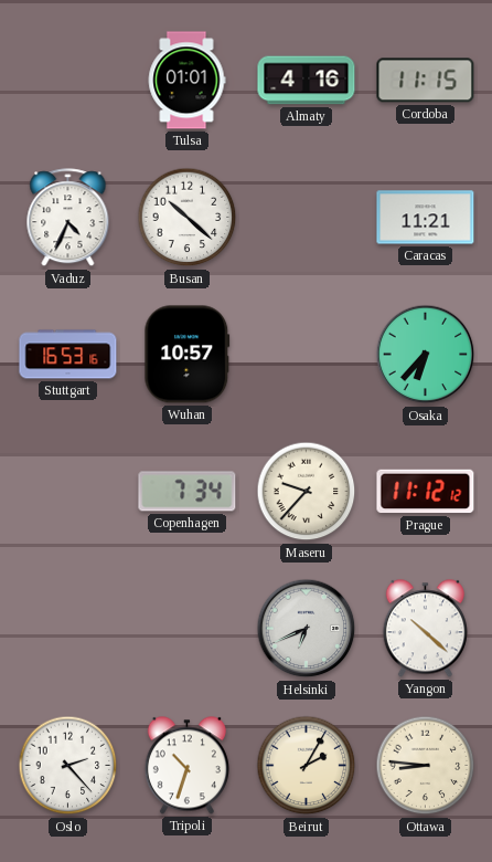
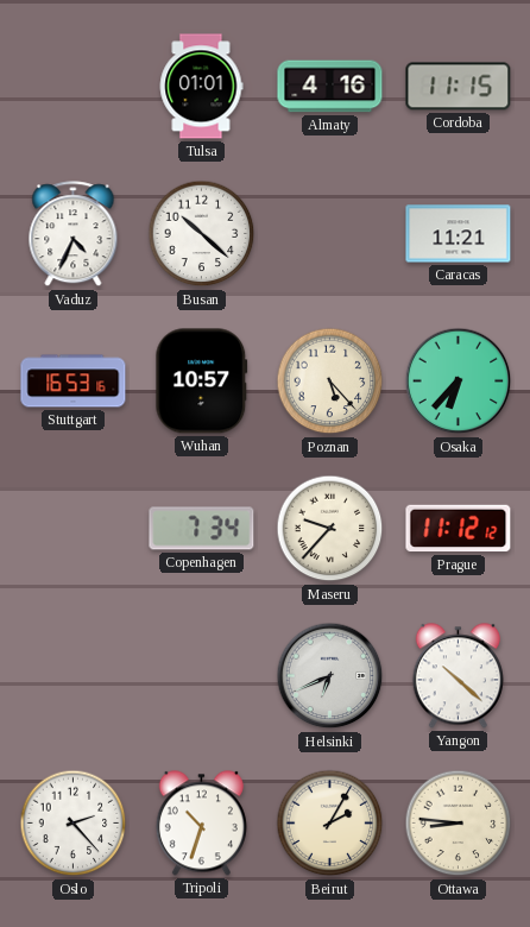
Poznan: none -> 5:23 (330, 381)
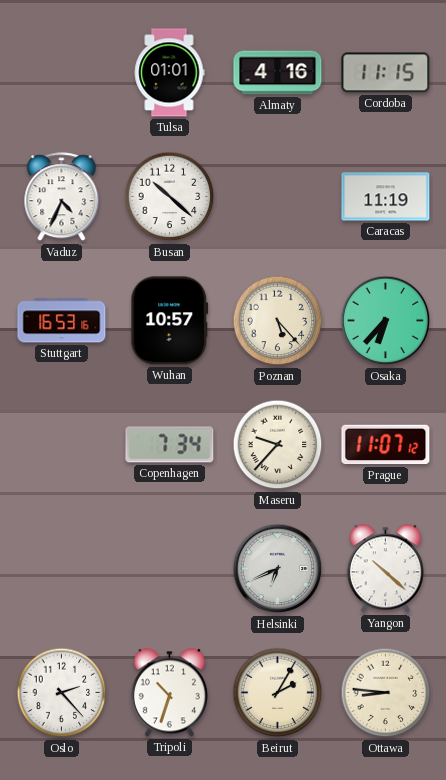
Caracas: 11:21 -> 11:19 (386, 197)
Prague: 11:12 -> 11:07 (386, 445)
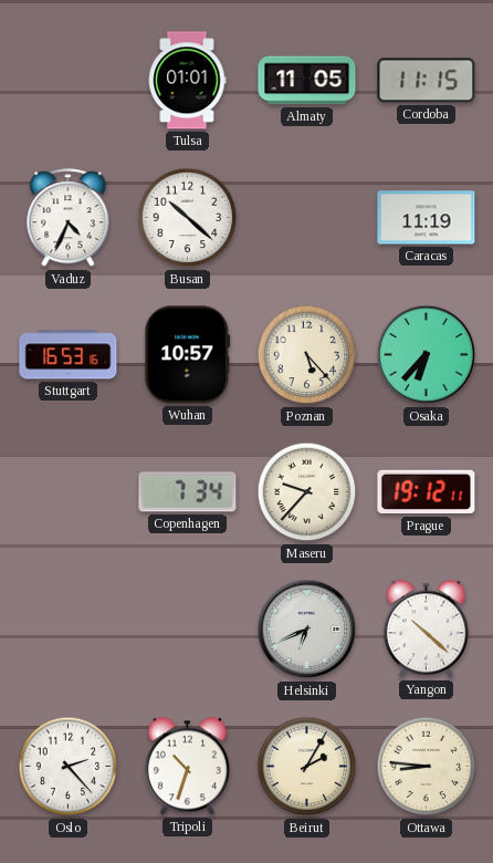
Almaty: 4:16 -> 11:05 (307, 81)
Prague: 11:07 -> 19:12 (427, 492)
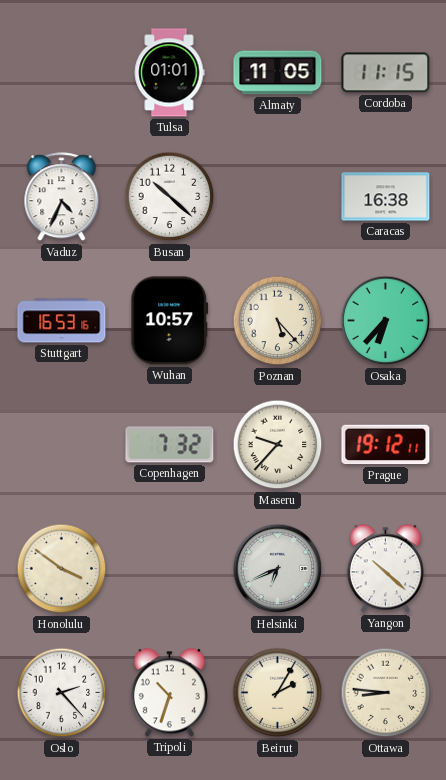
Caracas: 11:19 -> 16:38 (386, 197)
Copenhagen: 7:34 -> 7:32 (170, 445)
Honolulu: none -> 3:51 (62, 569)
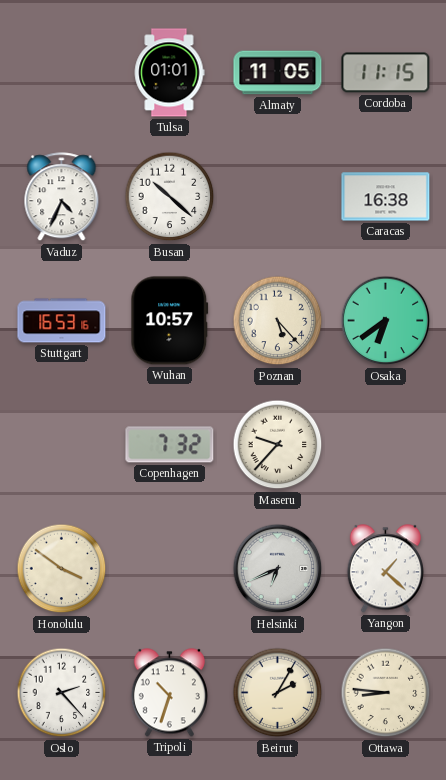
Osaka: 6:37 -> 6:39 (386, 321)
Prague: 19:12 -> none (386, 445)
Yangon: 10:22 -> 1:22 (385, 569)
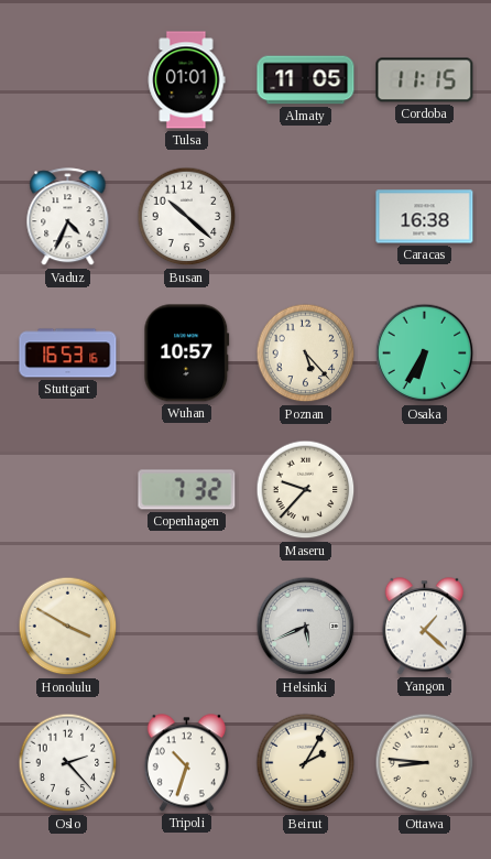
Osaka: 6:39 -> 6:35 (425, 354)
Honolulu: 3:51 -> 3:50 (68, 627)
Helsinki: 6:41 -> 5:41 (306, 627)
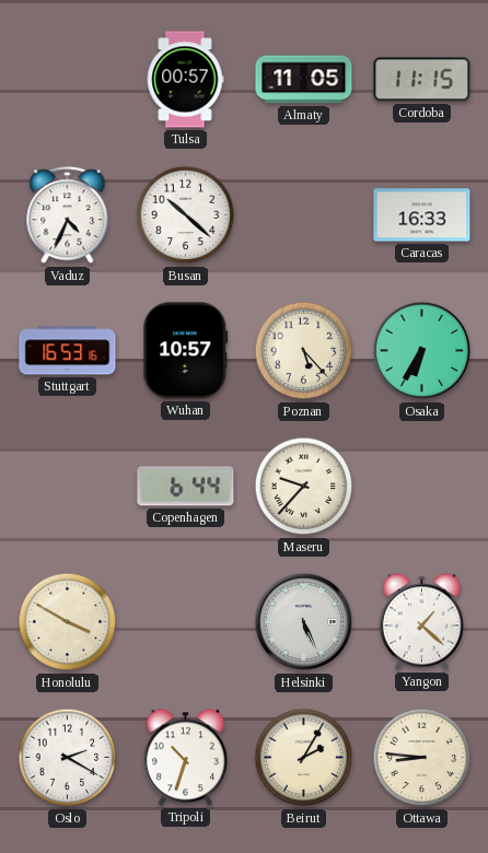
Tulsa: 01:01 -> 00:57 (185, 80)
Caracas: 16:38 -> 16:33 (422, 215)
Copenhagen: 7:32 -> 6:44 (186, 487)
Helsinki: 5:41 -> 5:26 (304, 622)
Oslo: 2:23 -> 2:20 (68, 758)
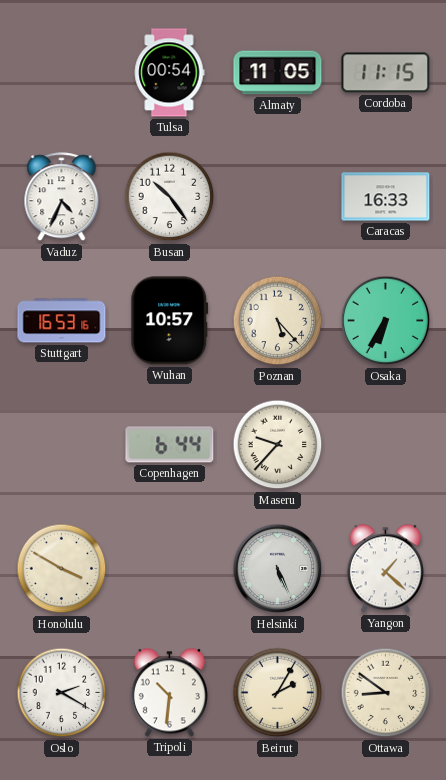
Tulsa: 00:57 -> 00:54 (169, 73)
Busan: 10:22 -> 10:24 (170, 197)
Tripoli: 10:33 -> 10:31 (169, 693)
Ottawa: 8:46 -> 8:51 (386, 693)
